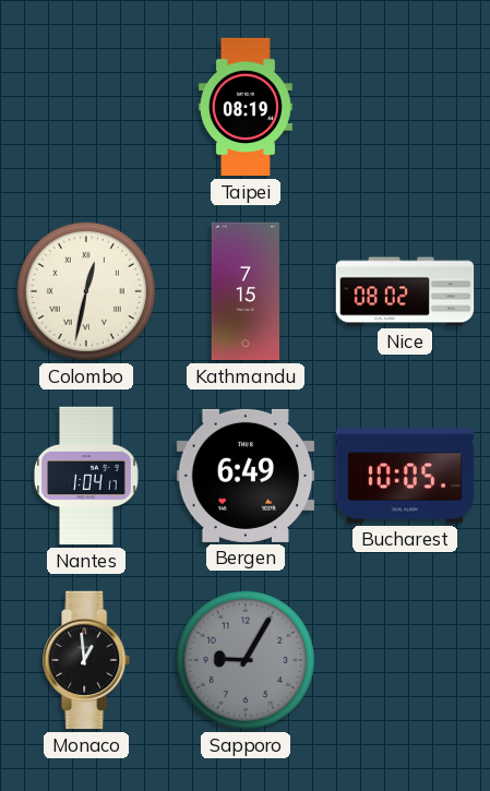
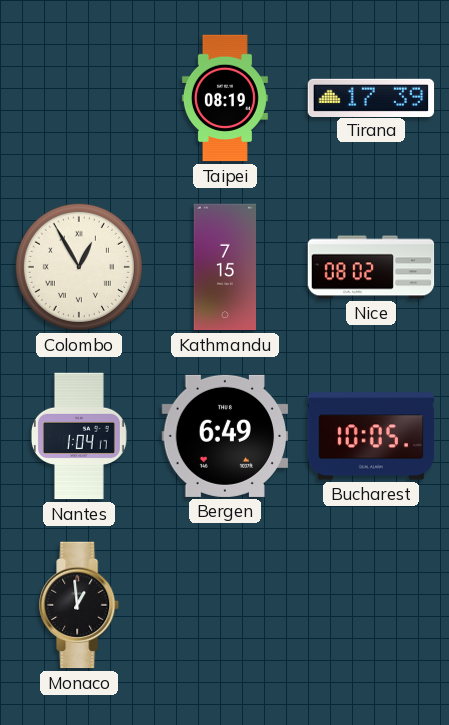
Tirana: none -> 17:39 (371, 97)
Colombo: 12:32 -> 12:55 (79, 267)
Sapporo: 9:05 -> none (246, 660)
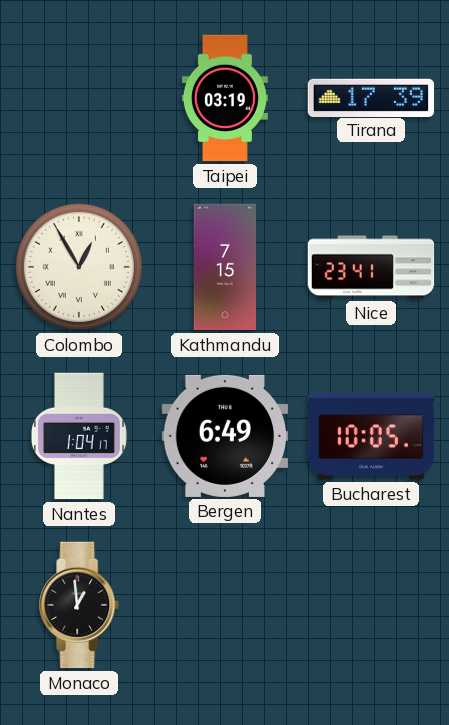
Taipei: 08:19 -> 03:19 (225, 98)
Nice: 08:02 -> 23:41 (371, 267)
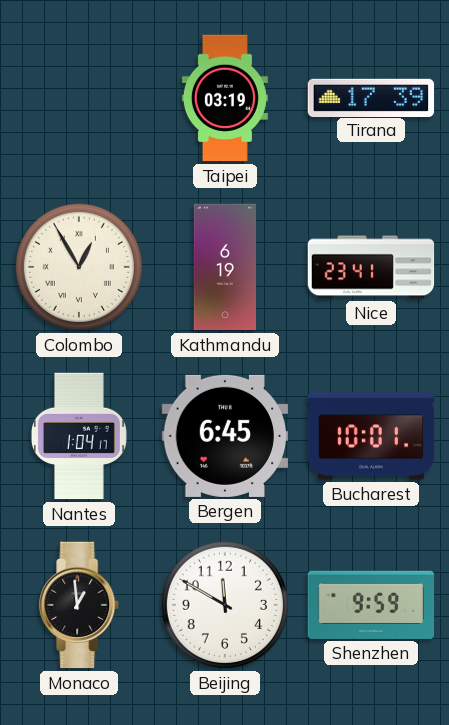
Kathmandu: 7:15 -> 6:19 (224, 267)
Bergen: 6:49 -> 6:45 (225, 436)
Bucharest: 10:05 -> 10:01 (371, 436)
Beijing: none -> 11:50 (225, 605)
Shenzhen: none -> 9:59 (371, 605)
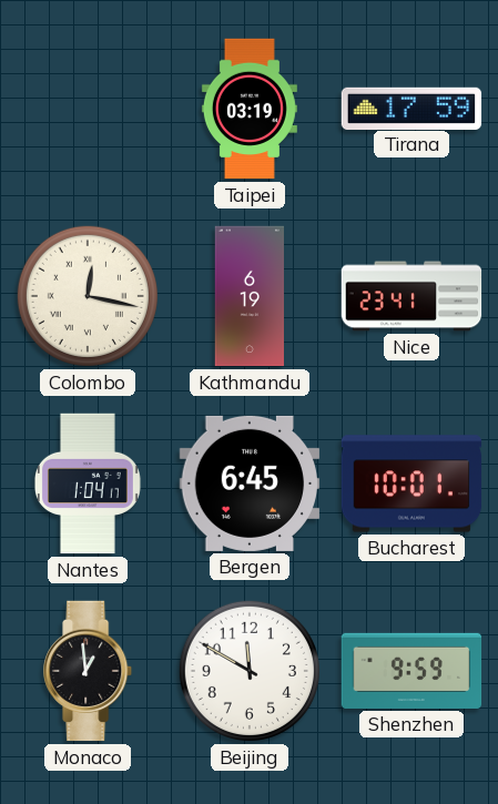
Tirana: 17:39 -> 17:59 (411, 108)
Colombo: 12:55 -> 12:17 (88, 296)
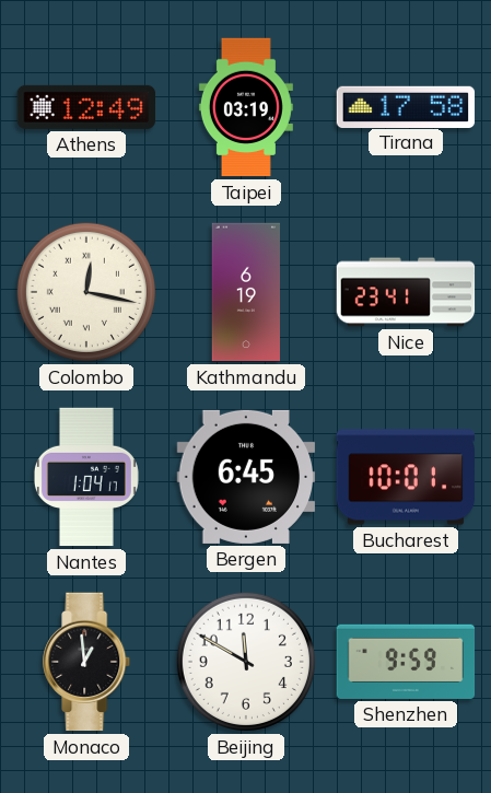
Athens: none -> 12:49 (86, 107)
Tirana: 17:59 -> 17:58 (406, 106)
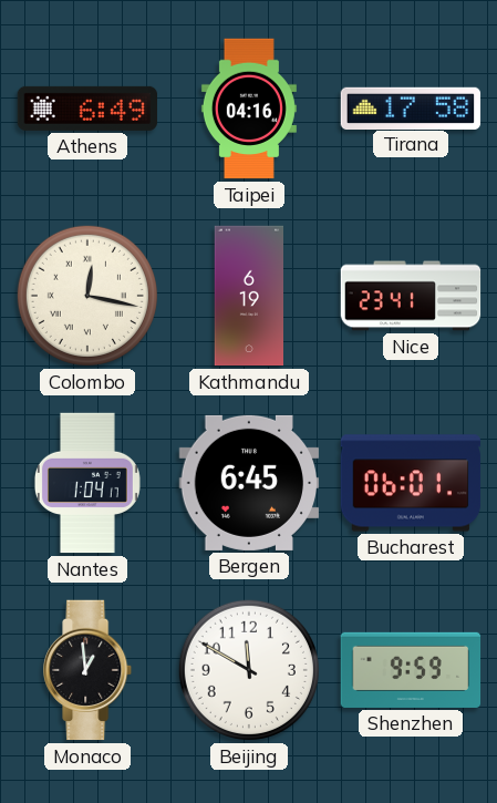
Athens: 12:49 -> 6:49 (87, 109)
Taipei: 03:19 -> 04:16 (249, 109)
Bucharest: 10:01 -> 06:01 (411, 483)
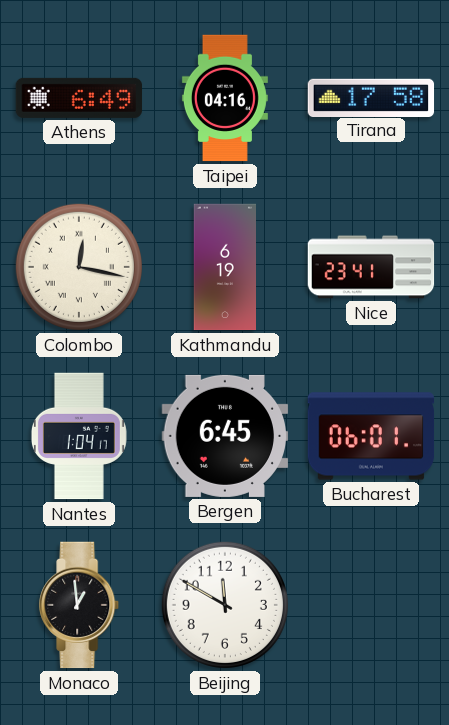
Shenzhen: 9:59 -> none (411, 670)
